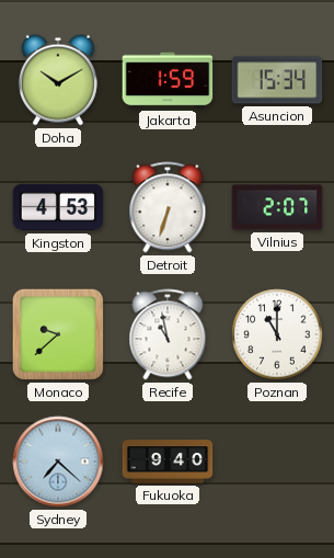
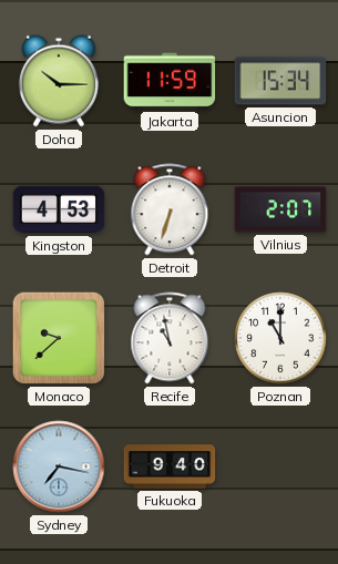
Doha: 10:10 -> 10:15 (59, 81)
Jakarta: 1:59 -> 11:59 (170, 81)
Sydney: 7:22 -> 7:17 (59, 466)
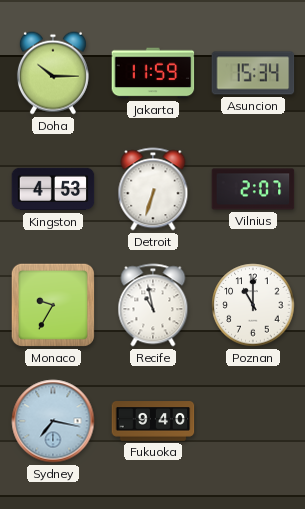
Monaco: 9:38 -> 9:35 (53, 305)
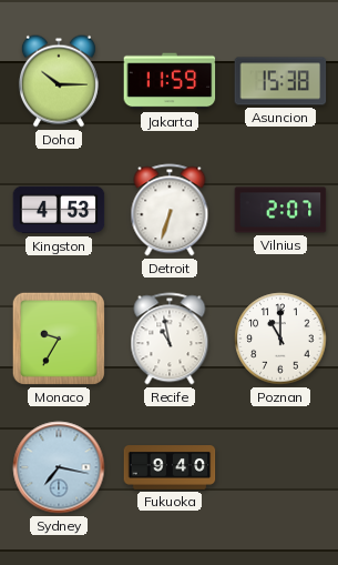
Asuncion: 15:34 -> 15:38 (280, 81)
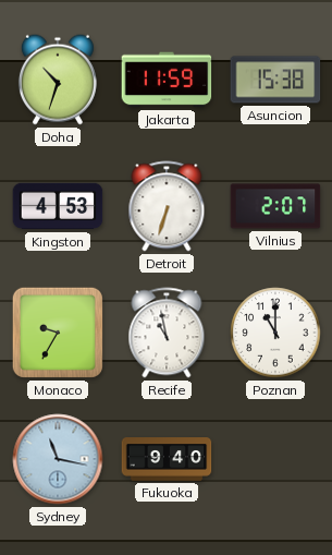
Doha: 10:15 -> 10:33 (58, 80)
Sydney: 7:17 -> 11:17 (58, 459)
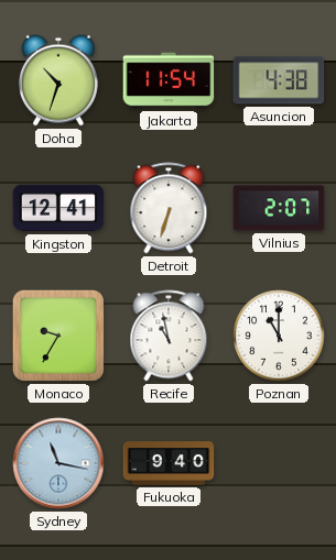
Jakarta: 11:59 -> 11:54 (169, 80)
Asuncion: 15:38 -> 4:38 (279, 80)
Kingston: 4:53 -> 12:41 (58, 208)
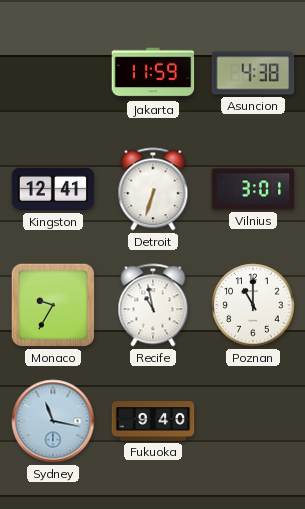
Doha: 10:33 -> none (58, 80)
Jakarta: 11:54 -> 11:59 (153, 73)
Vilnius: 2:07 -> 3:01 (253, 189)
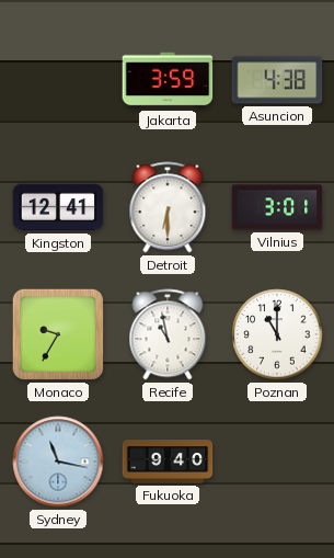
Jakarta: 11:59 -> 3:59 (168, 80)
Detroit: 6:33 -> 6:30 (168, 207)
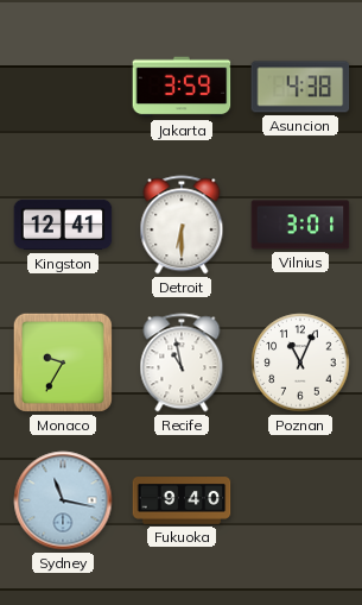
Poznan: 11:00 -> 11:04 (300, 363)
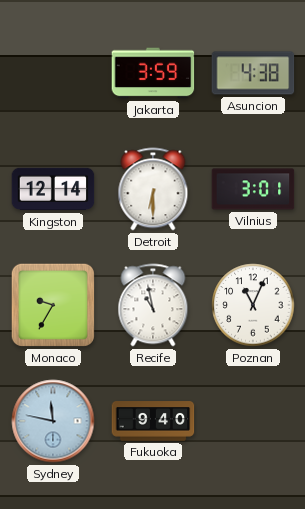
Kingston: 12:41 -> 12:14 (53, 189)
Sydney: 11:17 -> 11:47 (53, 421)
